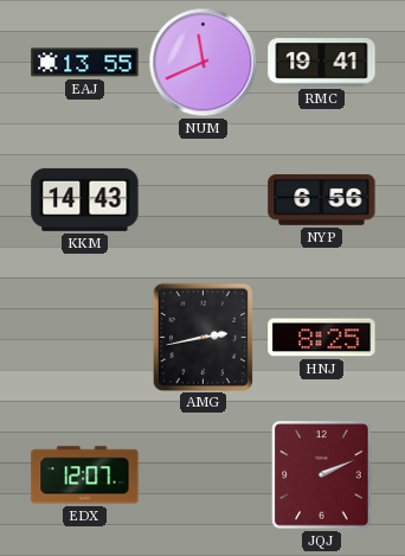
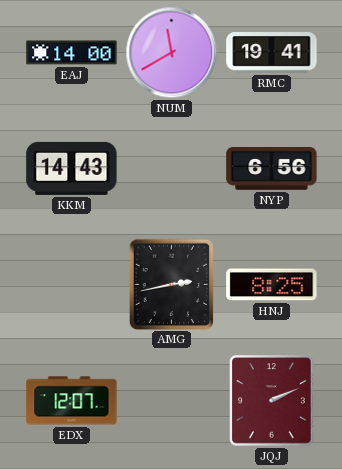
EAJ: 13:55 -> 14:00 (72, 53)
NUM: 11:41 -> 11:40 (172, 53)
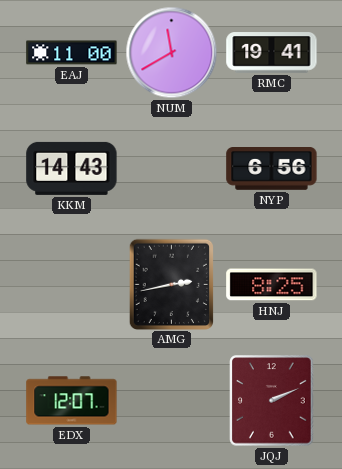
EAJ: 14:00 -> 11:00 (72, 53)
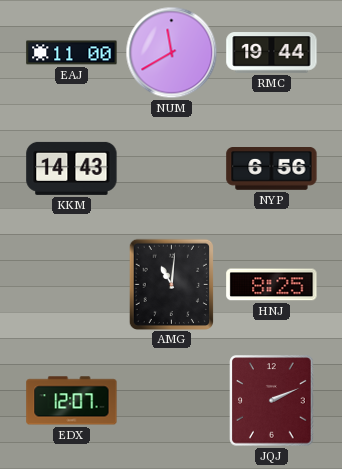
RMC: 19:41 -> 19:44 (272, 53)
AMG: 2:43 -> 11:01 (171, 284)
